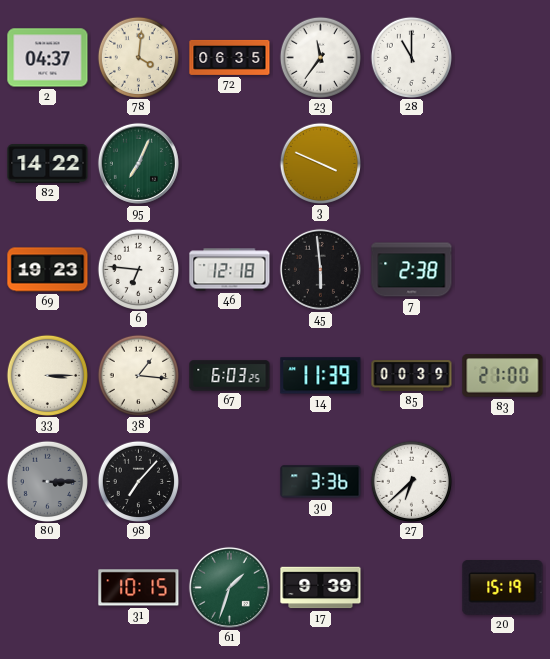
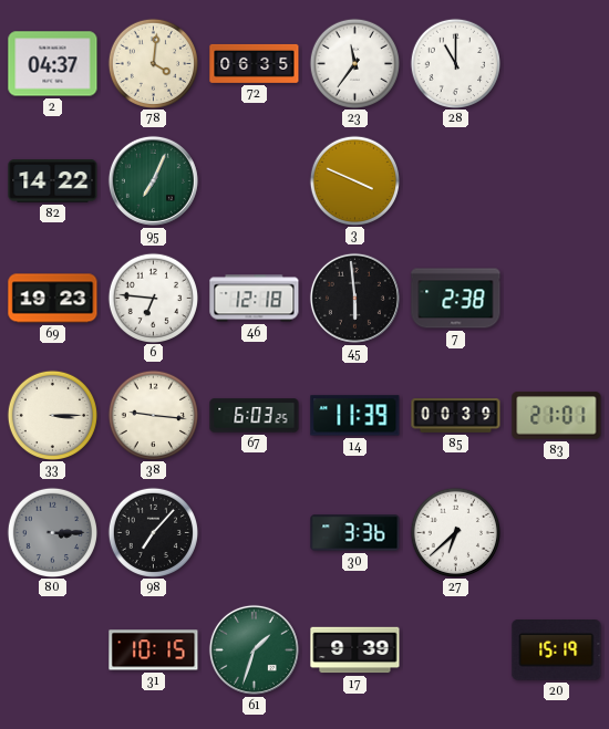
38: 1:16 -> 9:16 (153, 415)
83: 21:00 -> 21:01 (557, 416)
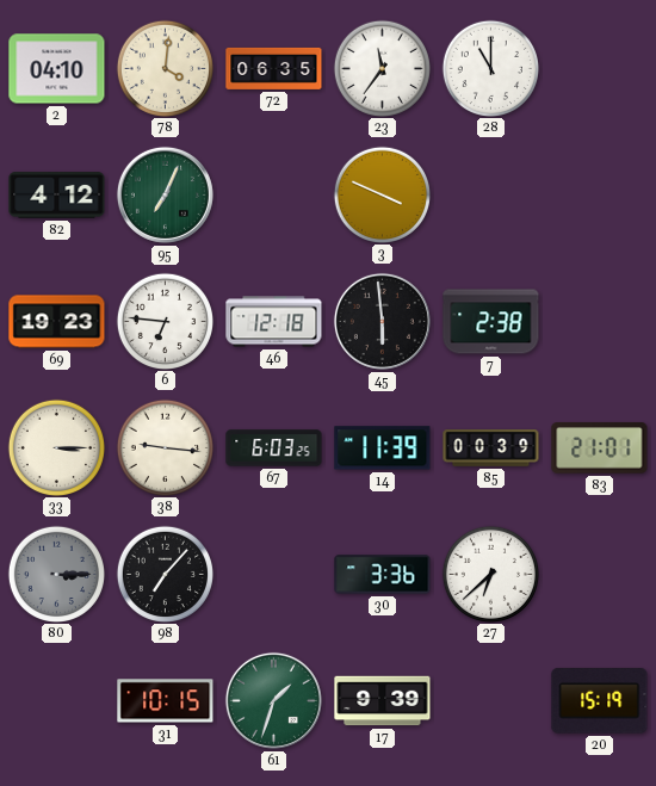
2: 04:37 -> 04:10 (57, 69)
82: 14:22 -> 4:12 (57, 196)
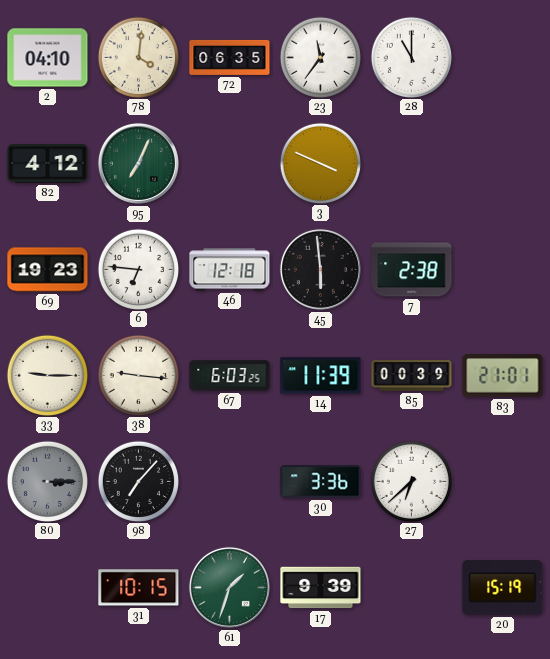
33: 3:15 -> 9:15 (47, 375)
